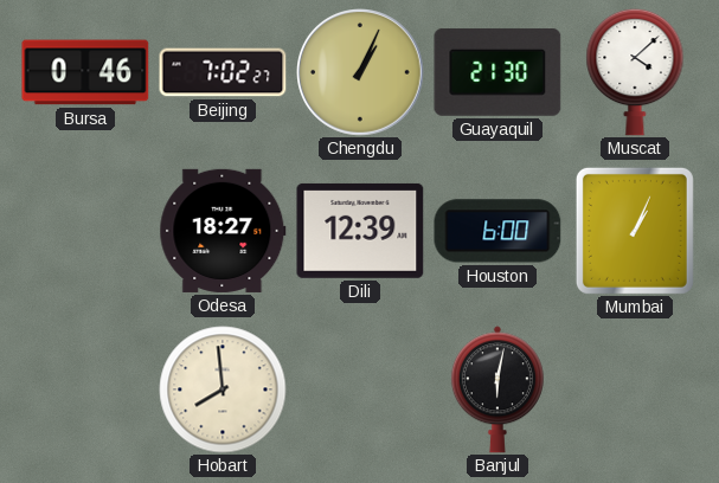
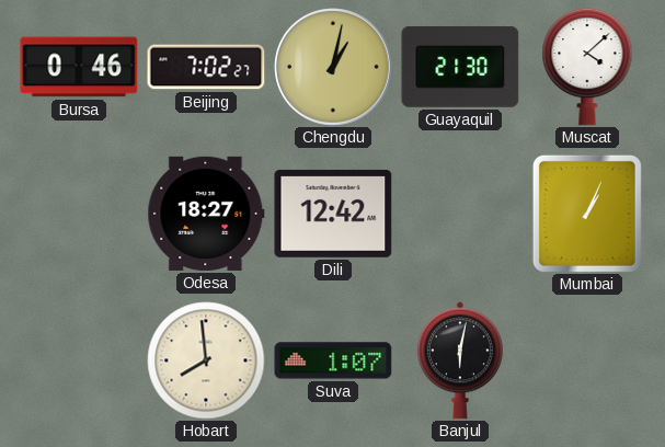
Chengdu: 1:04 -> 1:02 (334, 68)
Dili: 12:39 -> 12:42 (333, 214)
Houston: 6:00 -> none (497, 231)
Suva: none -> 1:07 (333, 360)
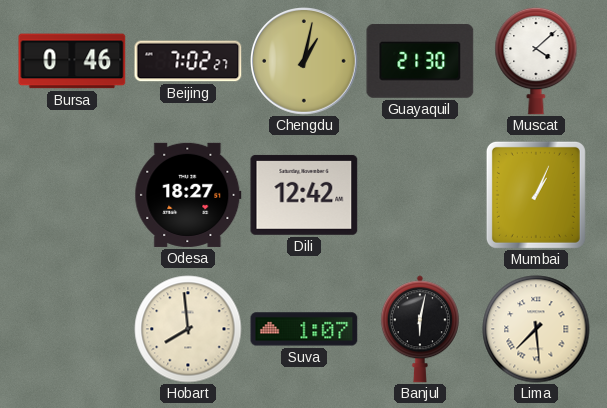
Lima: none -> 7:29 (536, 329)
